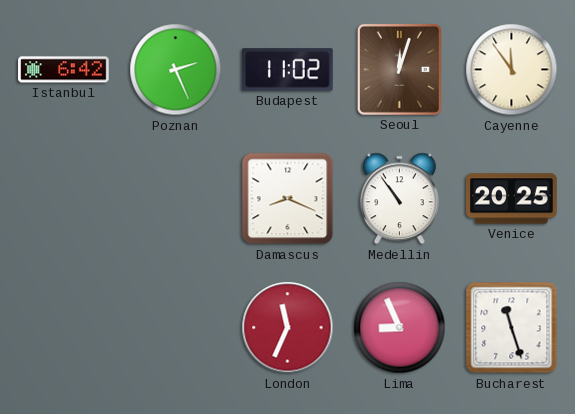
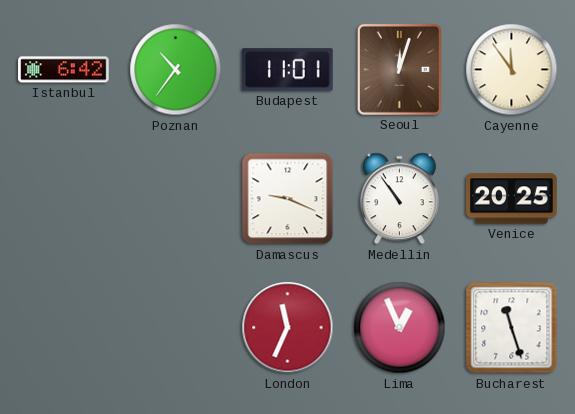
Poznan: 2:26 -> 10:36 (176, 70)
Budapest: 11:02 -> 11:01 (288, 70)
Damascus: 8:19 -> 9:19 (288, 199)
Lima: 8:56 -> 12:56 (400, 328)
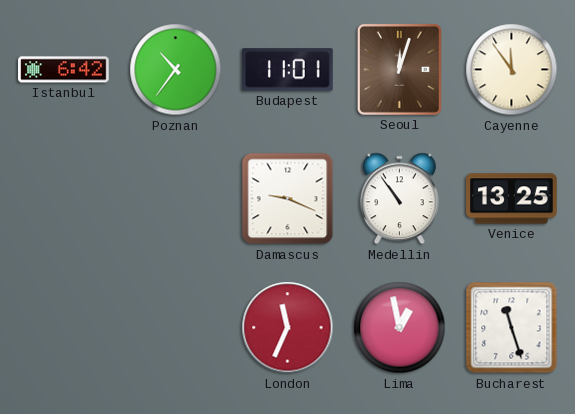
Venice: 20:25 -> 13:25 (512, 199)
Lima: 12:56 -> 12:58 (400, 328)
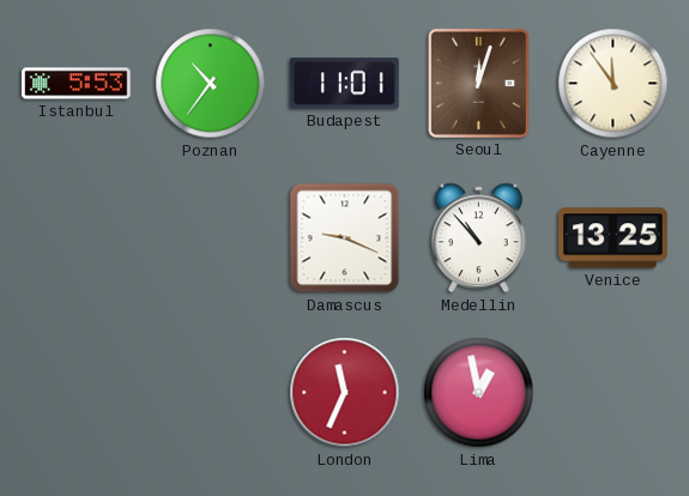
Istanbul: 6:42 -> 5:53 (77, 84)
Medellin: 10:54 -> 10:53 (478, 238)
Bucharest: 11:27 -> none (512, 328)
